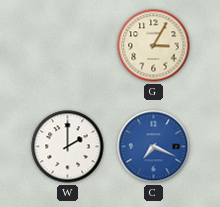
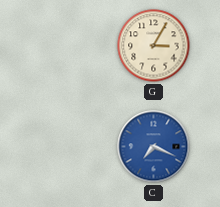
W: 2:00 -> none (68, 147)
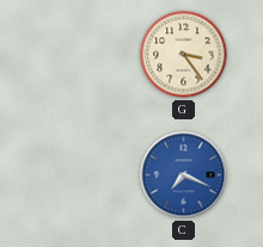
G: 3:05 -> 3:24 (184, 55)
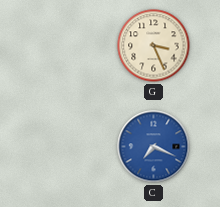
G: 3:24 -> 3:26 (154, 46)
